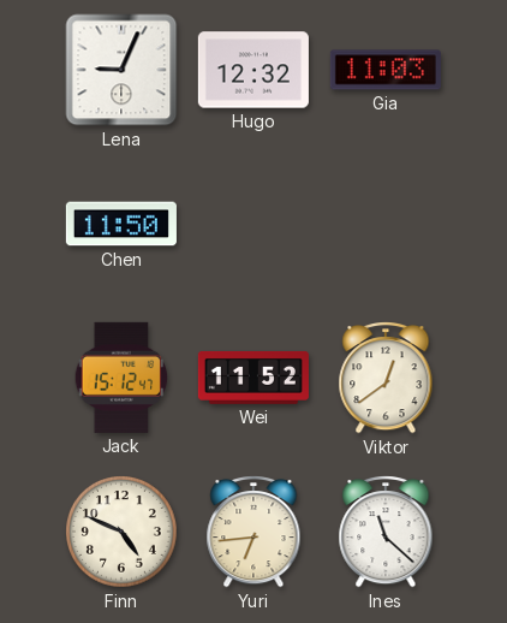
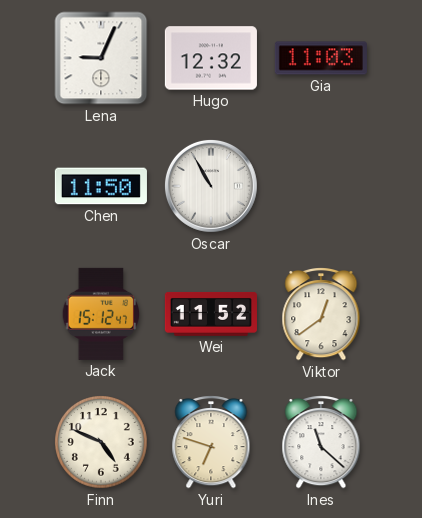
Oscar: none -> 10:55 (211, 186)
Yuri: 6:44 -> 6:48 (211, 442)
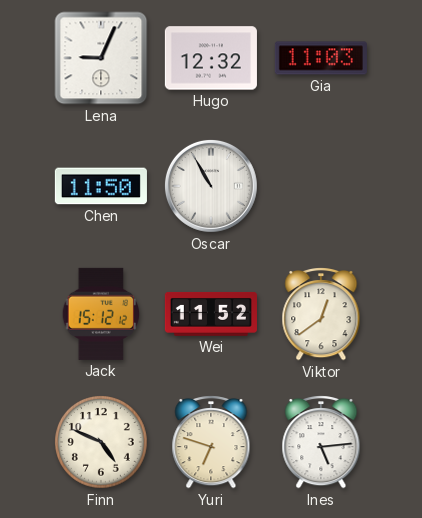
Jack: 15:12:47 -> 15:12:12 (101, 314)
Ines: 11:22 -> 5:14 (321, 442)
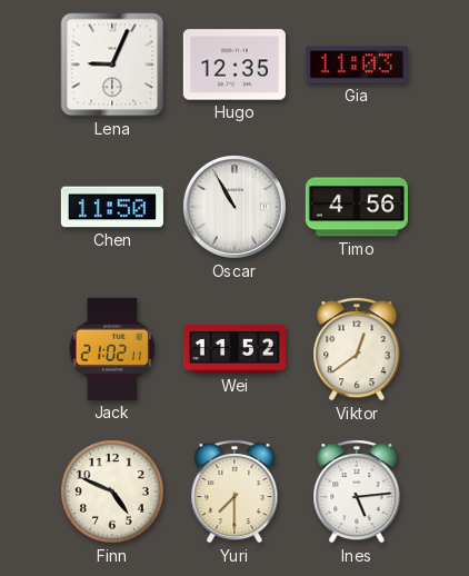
Hugo: 12:32 -> 12:35 (234, 64)
Timo: none -> 4:56 (357, 207)
Jack: 15:12 -> 21:02 (112, 349)
Yuri: 6:48 -> 7:30 (234, 491)
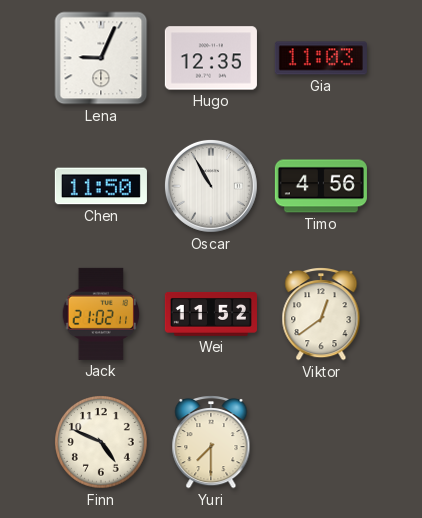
Ines: 5:14 -> none (357, 491)
